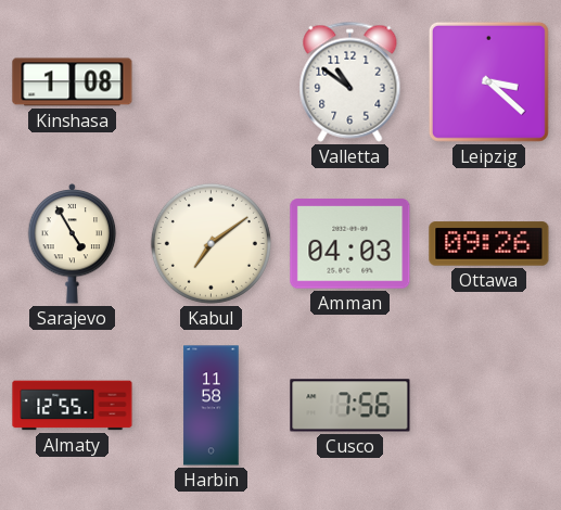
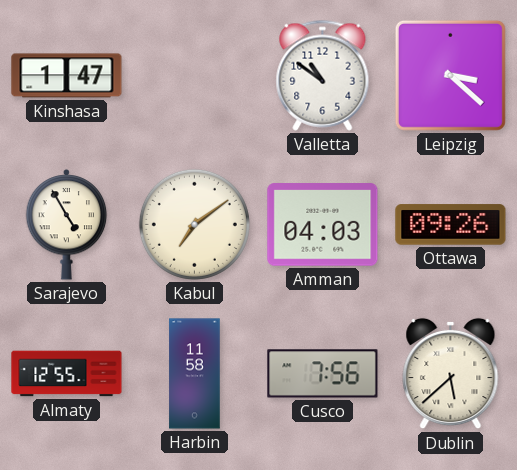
Kinshasa: 1:08 -> 1:47 (67, 76)
Dublin: none -> 5:38 (451, 374)
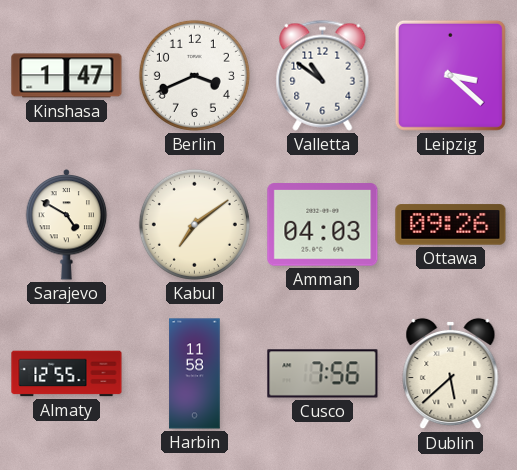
Berlin: none -> 3:41 (194, 75)
Sarajevo: 4:55 -> 4:50 (67, 225)
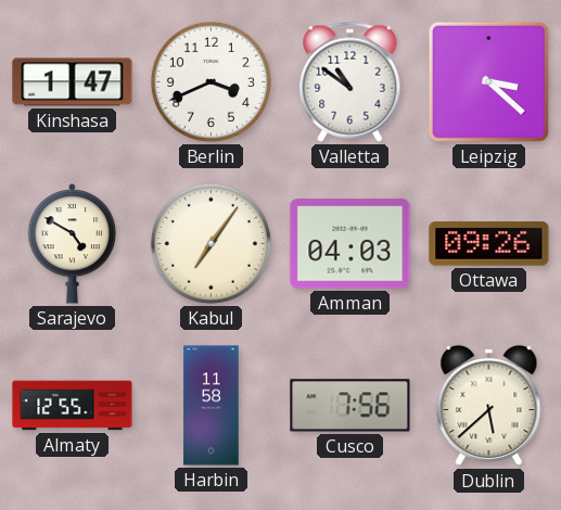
Kabul: 7:09 -> 7:06 (211, 243)
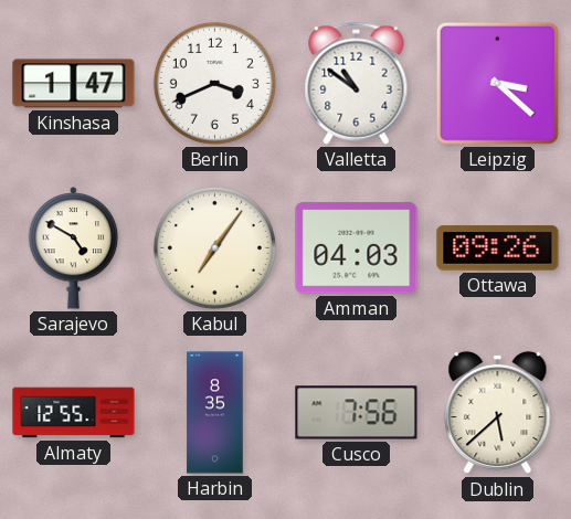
Harbin: 11:58 -> 8:35 (215, 413)
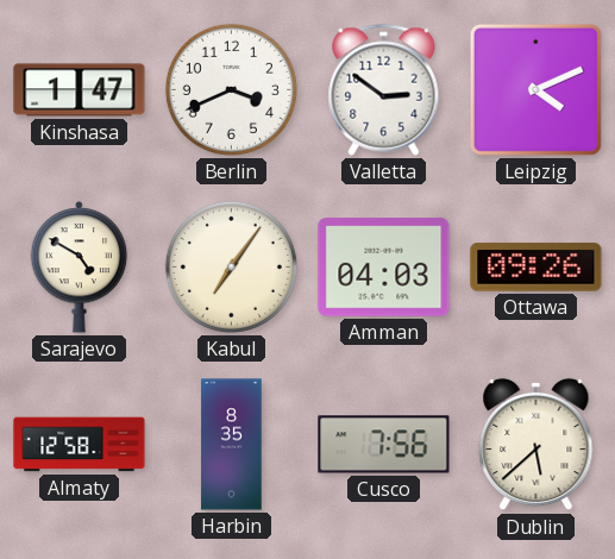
Valletta: 10:51 -> 2:51 (384, 89)
Leipzig: 3:22 -> 4:11 (535, 89)
Almaty: 12:55 -> 12:58 (80, 445)
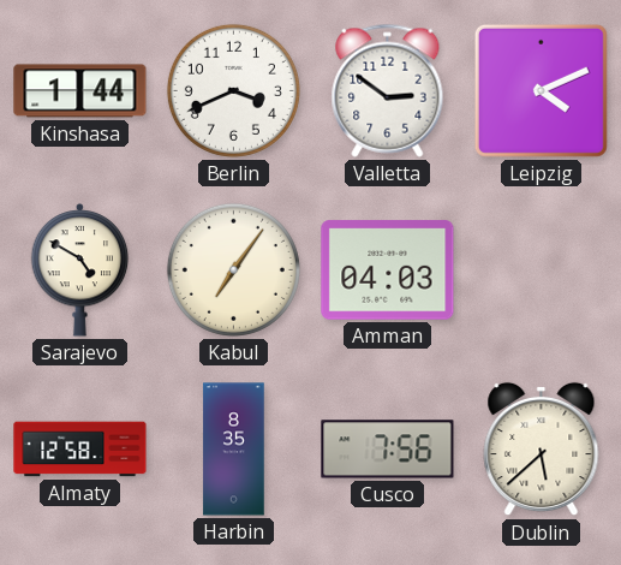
Kinshasa: 1:47 -> 1:44 (80, 91)
Ottawa: 09:26 -> none (536, 268)
